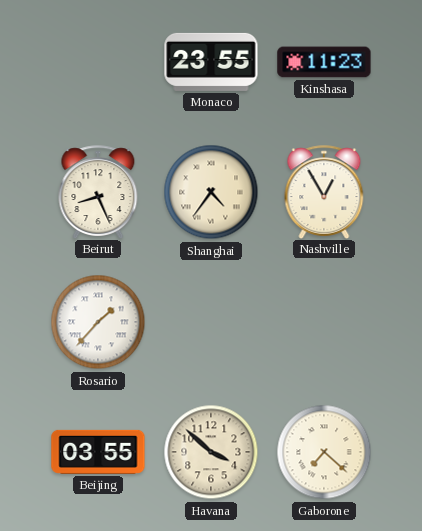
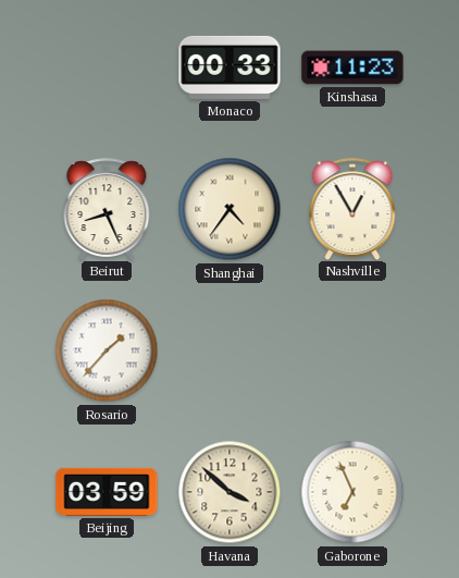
Monaco: 23:55 -> 00:33 (230, 67)
Beijing: 03:55 -> 03:59 (107, 492)
Gaborone: 7:22 -> 6:56 (352, 492)
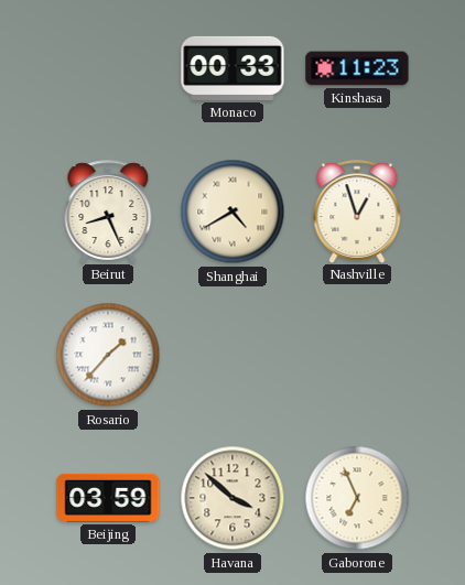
Shanghai: 4:36 -> 4:40 (233, 212)
Nashville: 12:55 -> 12:57 (357, 212)
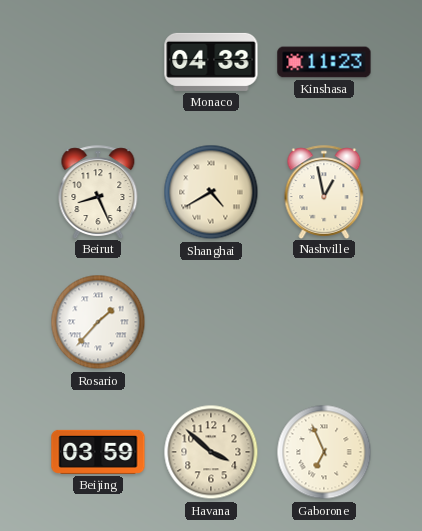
Monaco: 00:33 -> 04:33 (211, 62)
Nashville: 12:57 -> 12:58 (324, 192)
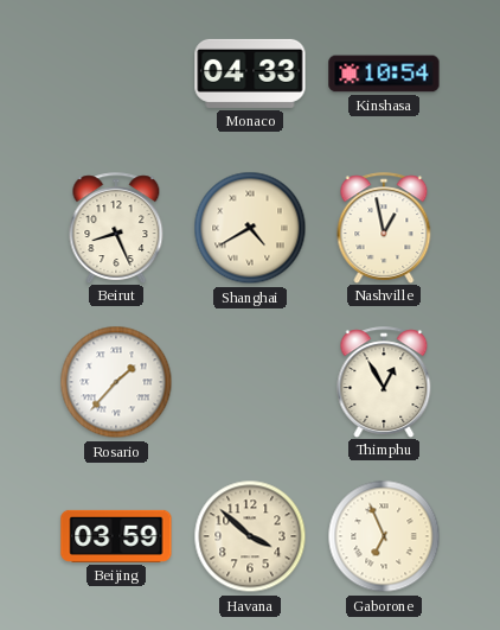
Kinshasa: 11:23 -> 10:54 (384, 74)
Thimphu: none -> 12:55 (384, 382)
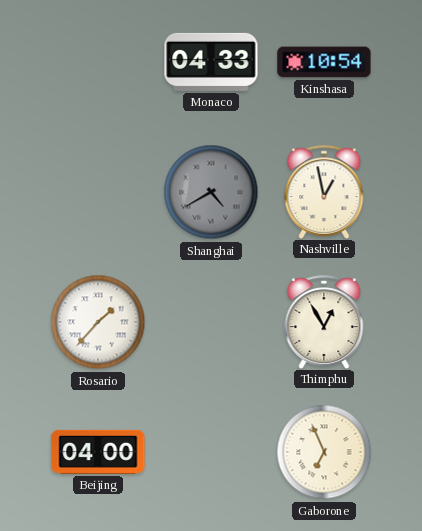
Beirut: 8:26 -> none (116, 228)
Shanghai dial: cream -> grey (211, 192)
Beijing: 03:59 -> 04:00 (98, 452)
Havana: 3:52 -> none (250, 536)
